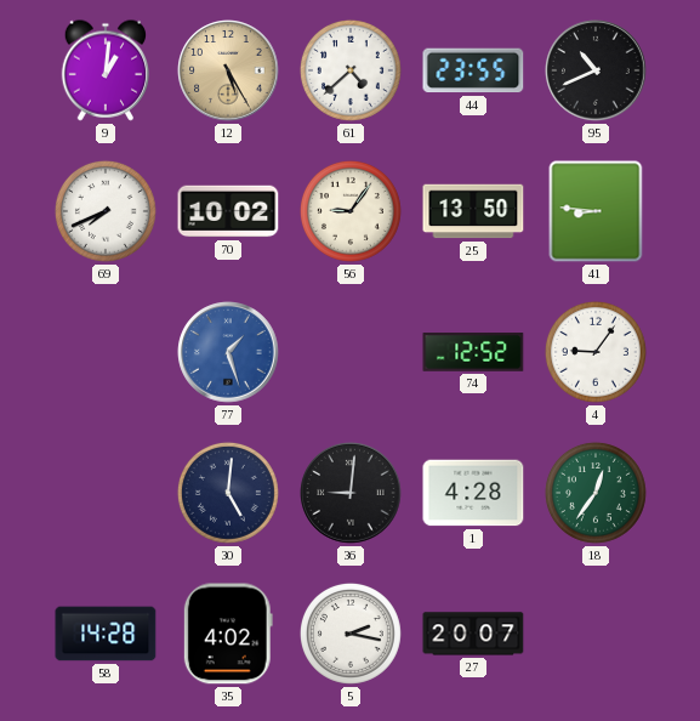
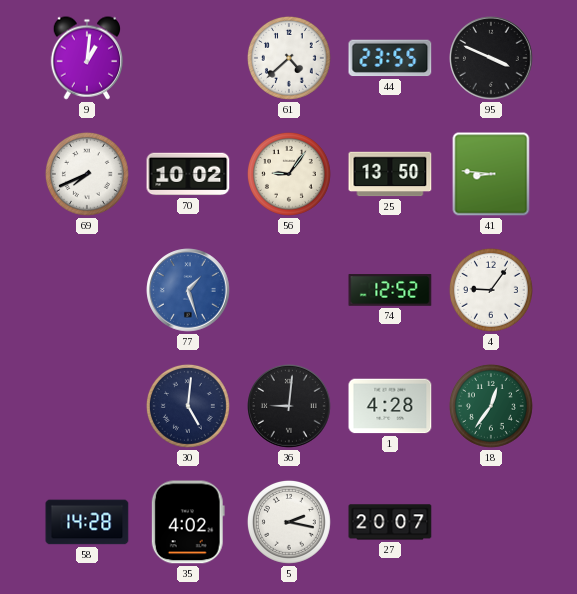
12: 5:25 -> none (228, 70)
95: 10:41 -> 3:49 (491, 58)
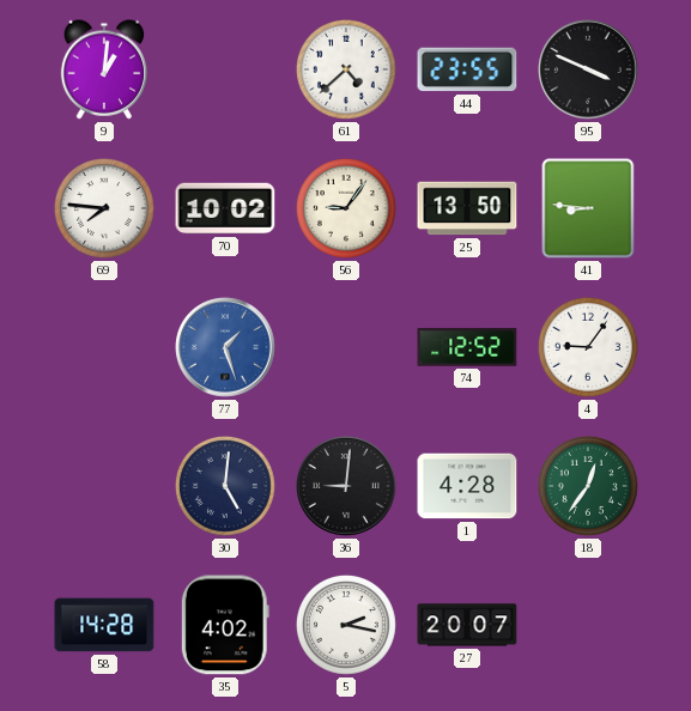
69: 7:41 -> 7:46 (104, 208)
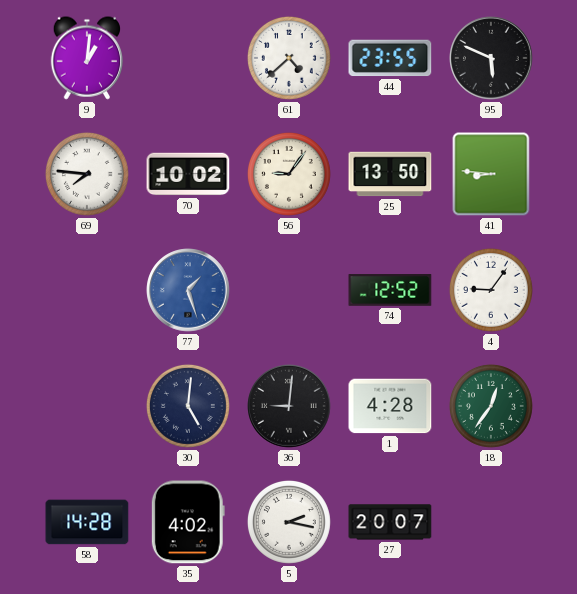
95: 3:49 -> 5:49 (491, 58)
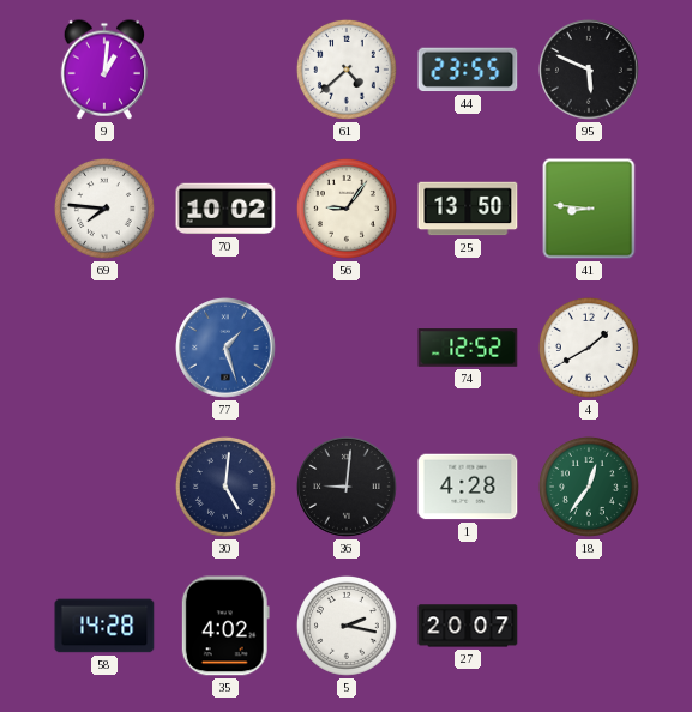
4: 9:06 -> 1:40 (589, 348)
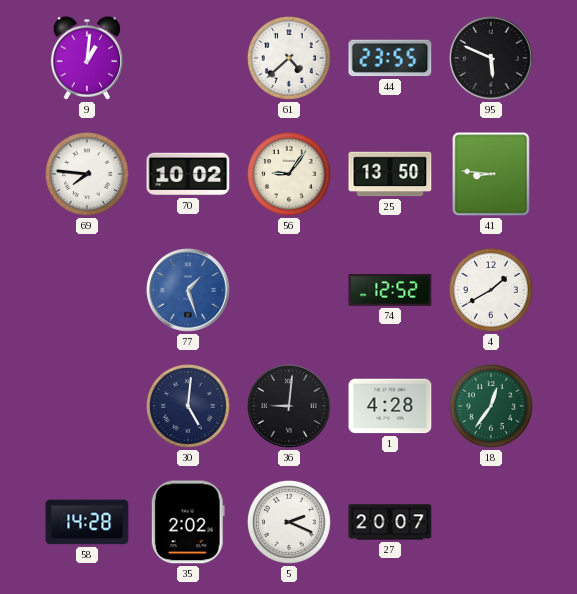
35: 4:02 -> 2:02 (188, 522)
5: 2:17 -> 2:19 (289, 522)
